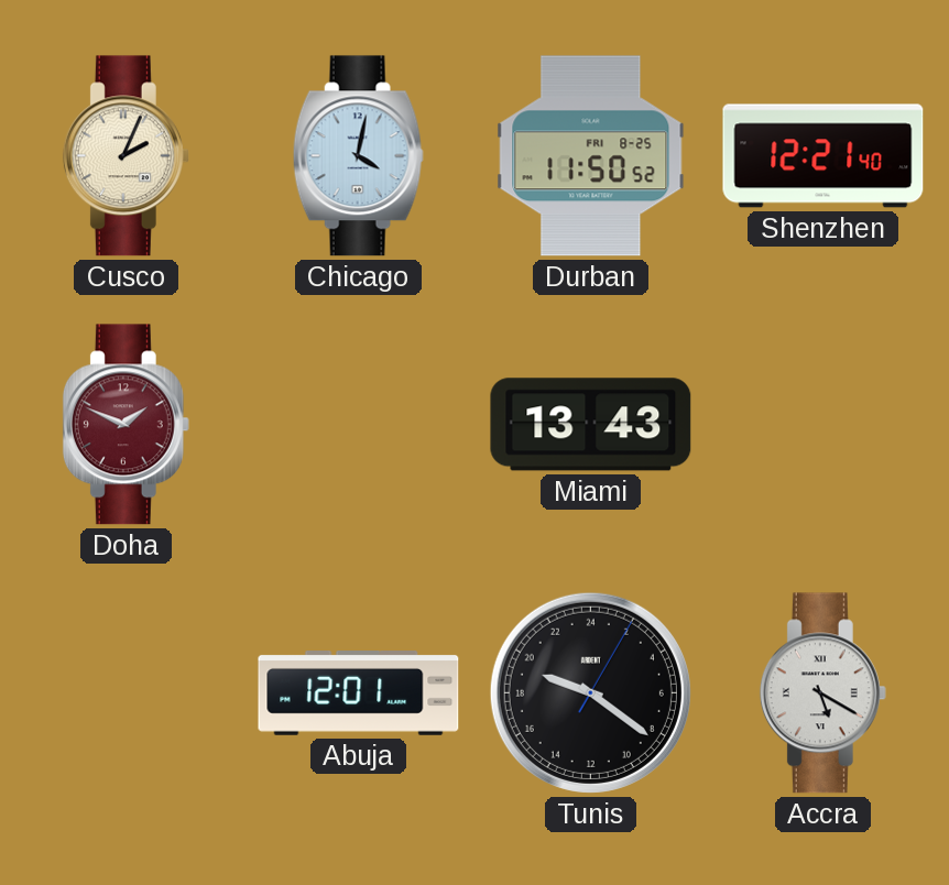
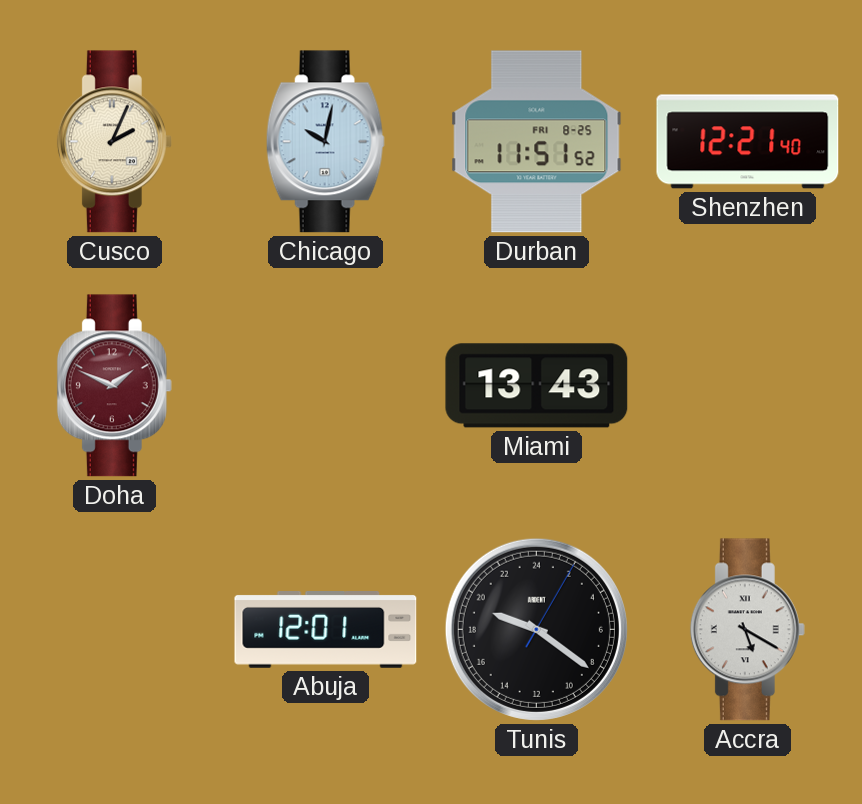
Chicago: 4:02 -> 10:02 (325, 142)
Durban: 11:50 -> 11:51 (537, 142)
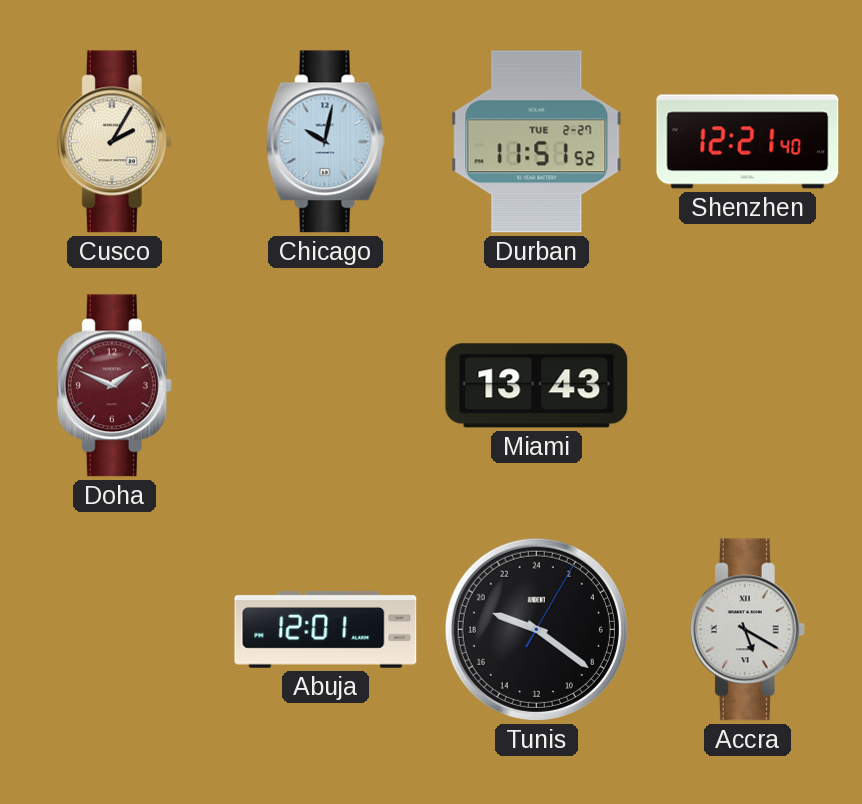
Cusco: 2:04 -> 2:05 (114, 142)
Durban date: FRI 8-25 -> TUE 2-27 (537, 142)
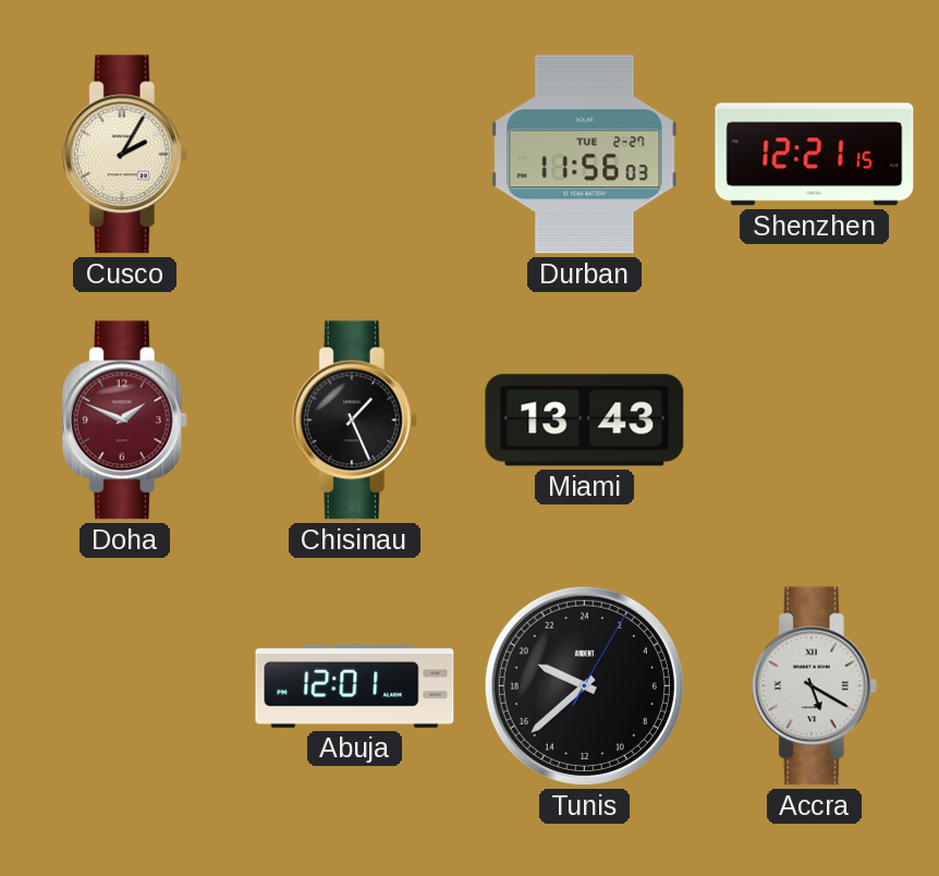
Chicago: 10:02 -> none (325, 142)
Durban: 11:51 -> 11:56 (585, 155)
Shenzhen: 12:21:40 -> 12:21:15 (815, 155)
Chisinau: none -> 1:26 (354, 421)
Tunis: 19:21 -> 19:38 (584, 685)
